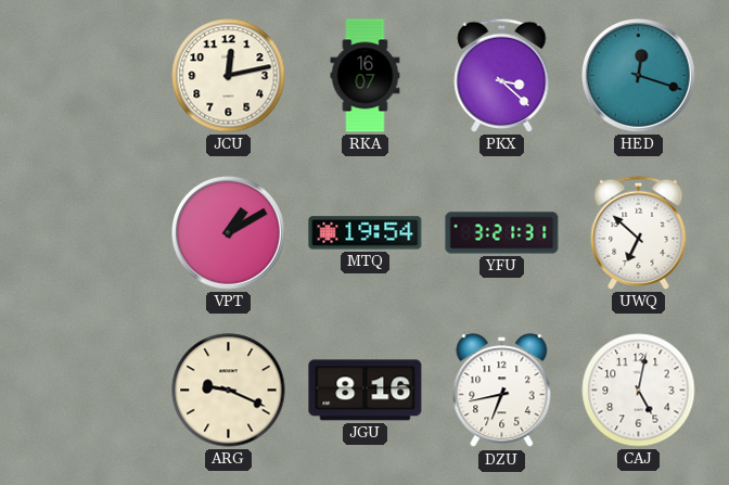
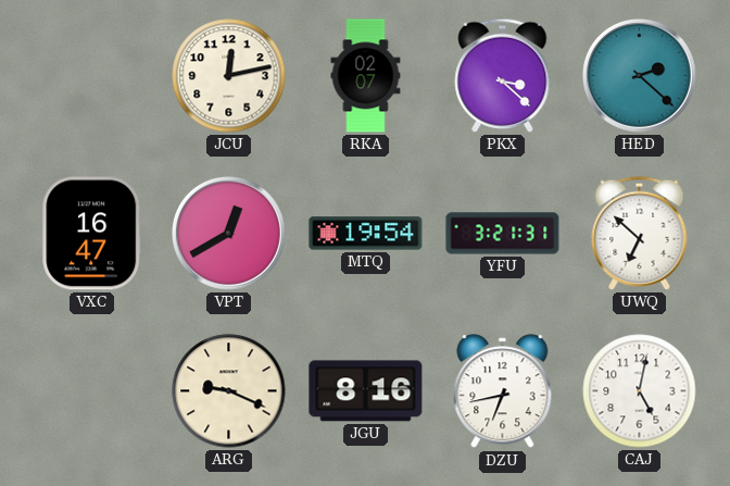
RKA: 16:07 -> 02:07 (366, 76)
HED: 12:18 -> 2:22 (640, 76)
VXC: none -> 16:47 (92, 234)
VPT: 1:10 -> 12:40 (229, 234)
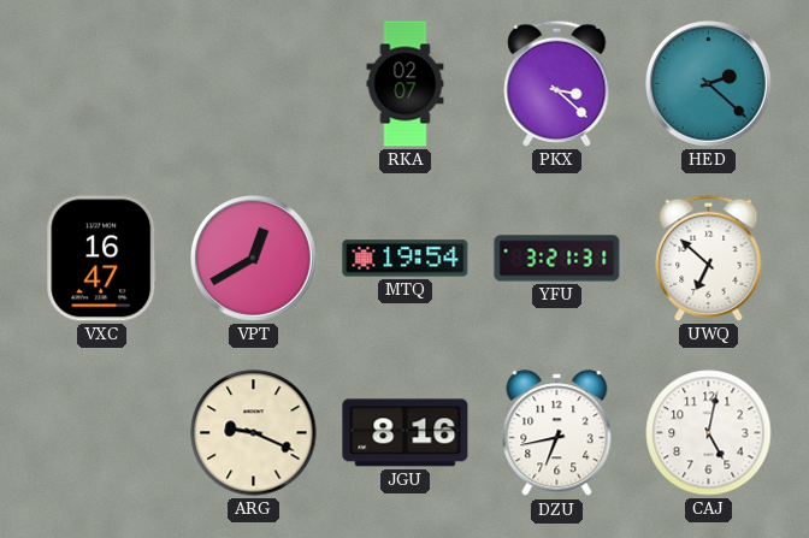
JCU: 12:13 -> none (229, 76)
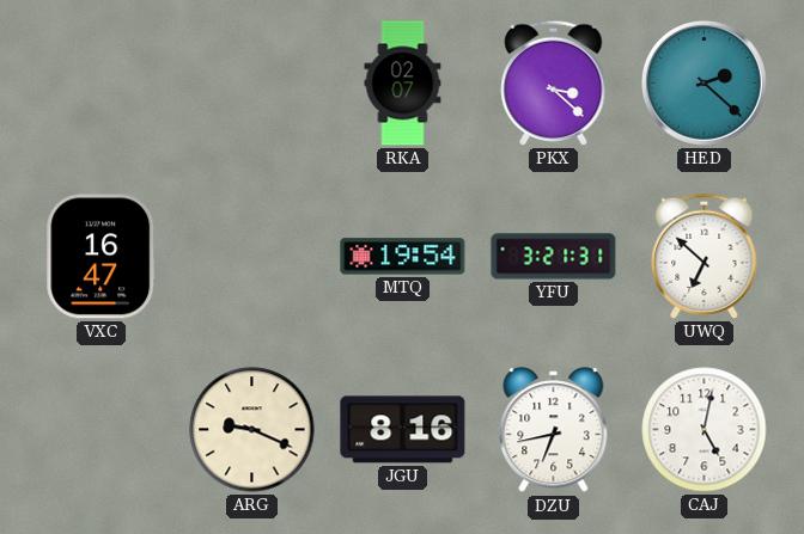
VPT: 12:40 -> none (254, 259)
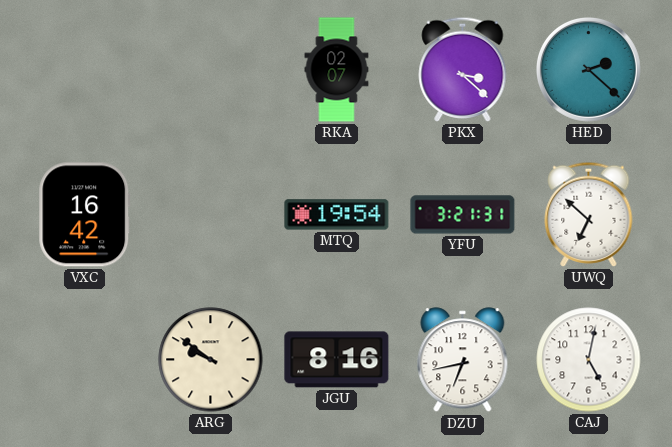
VXC: 16:47 -> 16:42 (85, 215)
ARG: 9:19 -> 9:51 (211, 360)
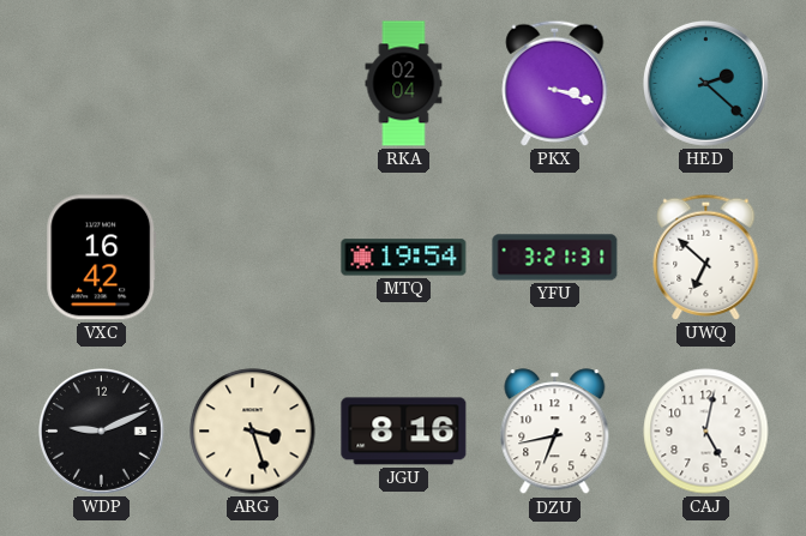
RKA: 02:07 -> 02:04 (404, 84)
PKX: 3:22 -> 3:18 (555, 83)
WDP: none -> 9:11 (102, 432)
ARG: 9:51 -> 3:27 (253, 432)
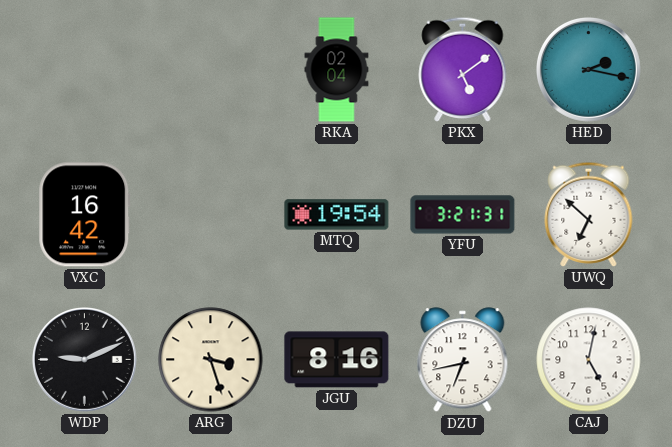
PKX: 3:18 -> 5:09 (463, 69)
HED: 2:22 -> 2:17 (589, 70)
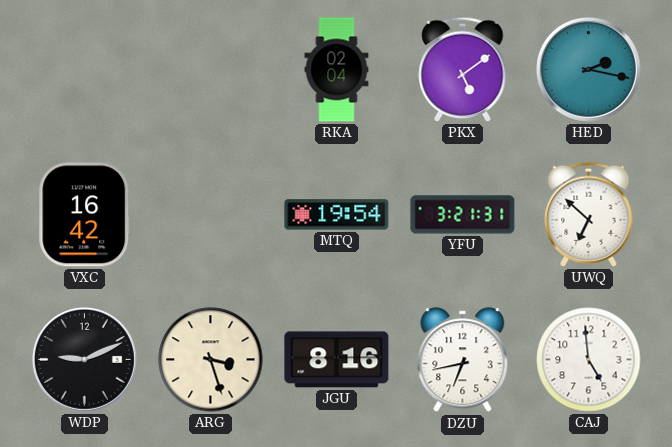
CAJ: 5:02 -> 4:59 (589, 360)
